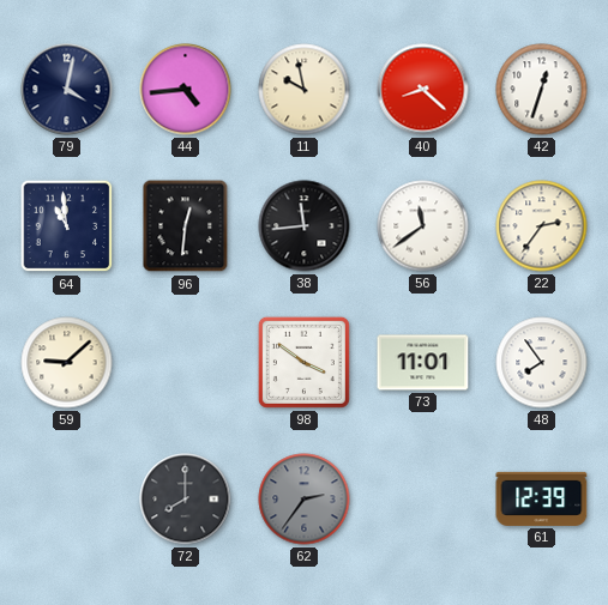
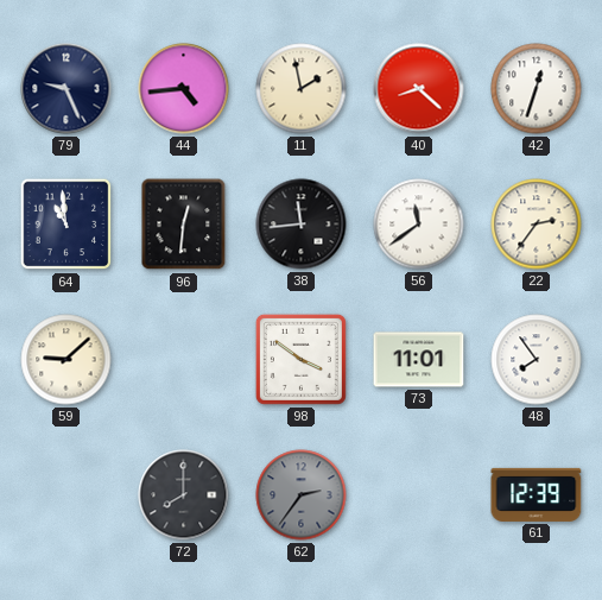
79: 4:02 -> 9:26 (66, 89)
11: 9:58 -> 1:58 (302, 89)
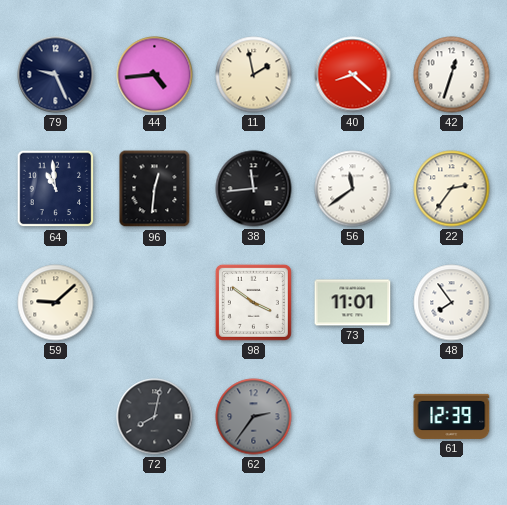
72: 8:00 -> 8:02 (155, 417)
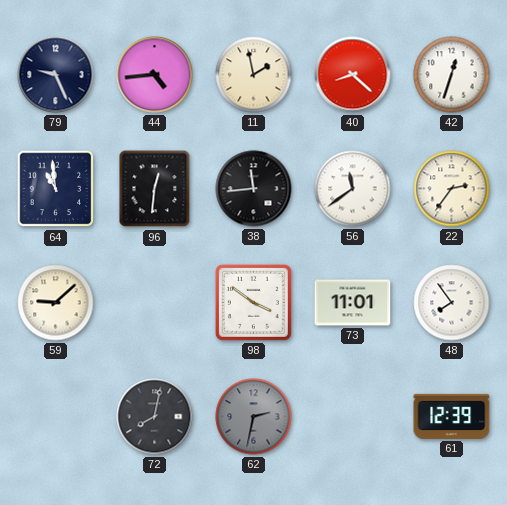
62: 2:36 -> 2:32 (254, 417)
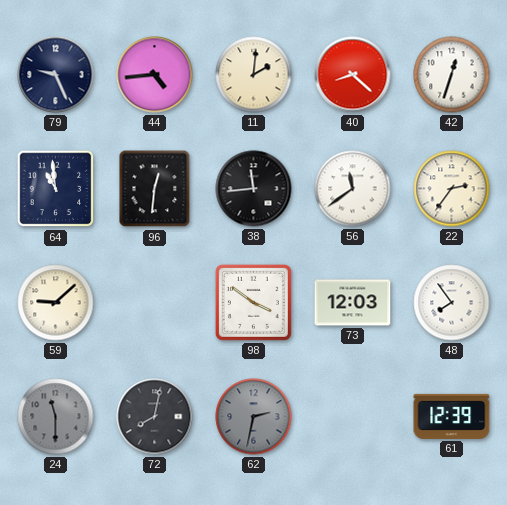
11: 1:58 -> 2:01 (254, 75)
73: 11:01 -> 12:03 (353, 303)
24: none -> 11:30 (56, 417)
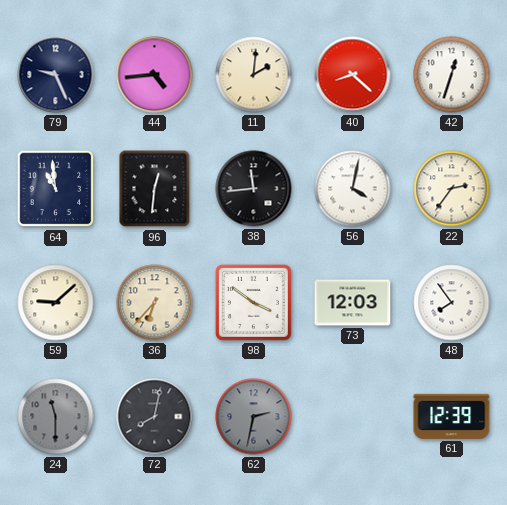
56: 11:39 -> 4:02 (353, 189)
36: none -> 6:37 (155, 303)
